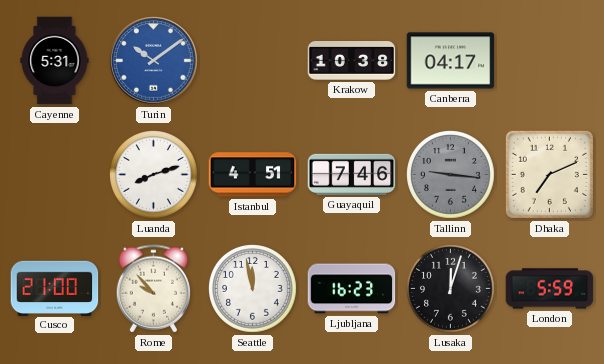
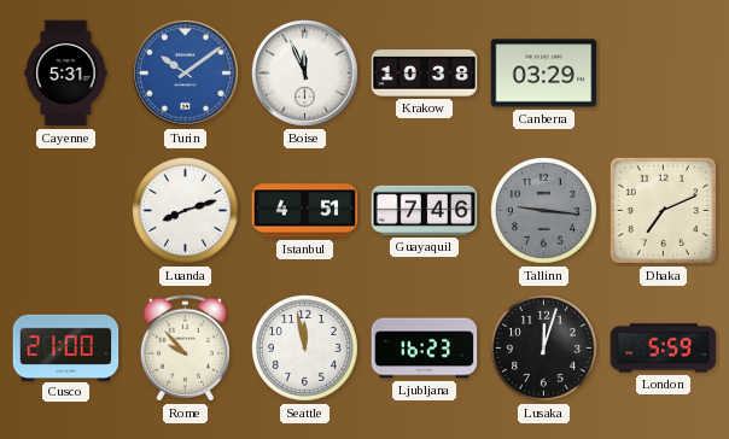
Boise: none -> 11:56 (305, 74)
Canberra: 04:17 -> 03:29 (544, 74)
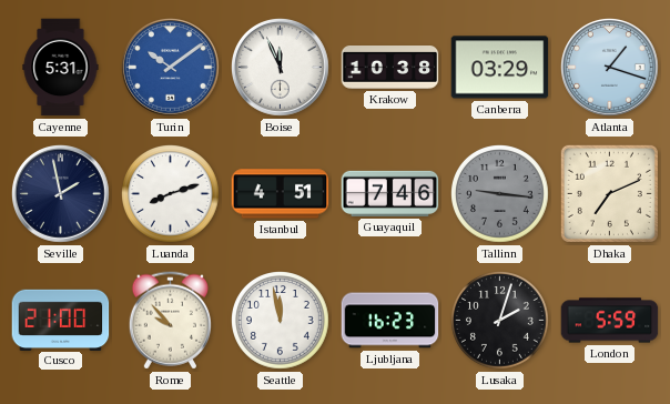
Atlanta: none -> 1:18 (610, 68)
Seville: none -> 1:58 (61, 194)
Lusaka: 12:03 -> 2:03 (500, 321)
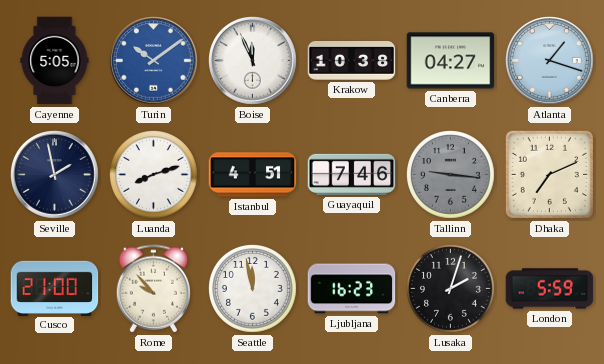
Cayenne: 5:31 -> 5:05 (55, 61)
Canberra: 03:29 -> 04:27 (451, 61)
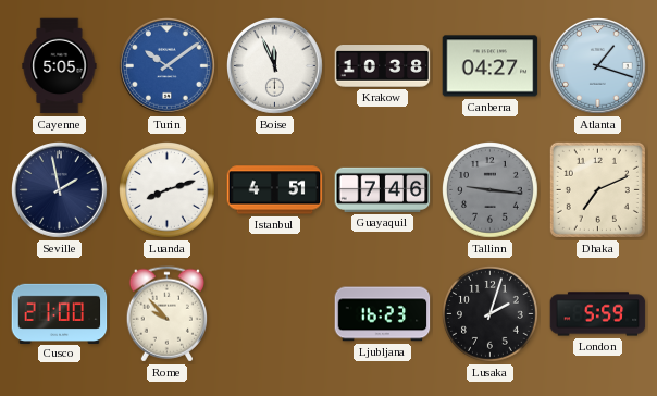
Seattle: 11:58 -> none (253, 289)
